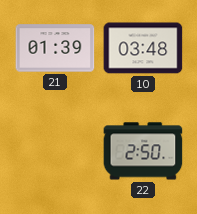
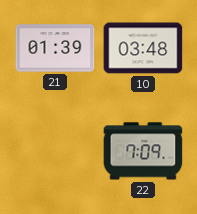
22: 2:50 -> 7:09 (143, 151)
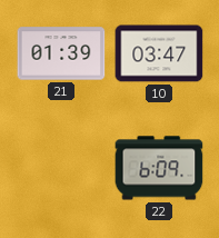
10: 03:48 -> 03:47 (159, 53)
22: 7:09 -> 6:09 (159, 168)
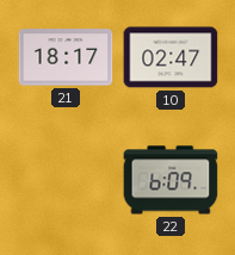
21: 01:39 -> 18:17 (66, 57)
10: 03:47 -> 02:47 (171, 57)
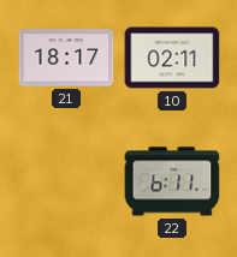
10: 02:47 -> 02:11 (172, 58)
22: 6:09 -> 6:11 (172, 181)
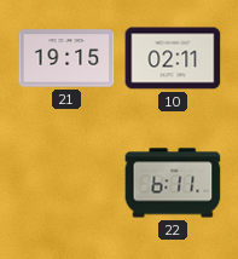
21: 18:17 -> 19:15 (66, 58)
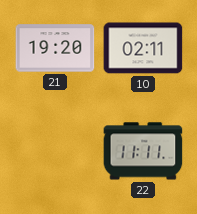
21: 19:15 -> 19:20 (55, 48)
22: 6:11 -> 11:11 (143, 151)
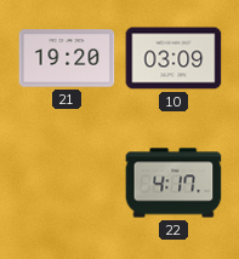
10: 02:11 -> 03:09 (173, 58)
22: 11:11 -> 4:17 (173, 183)
